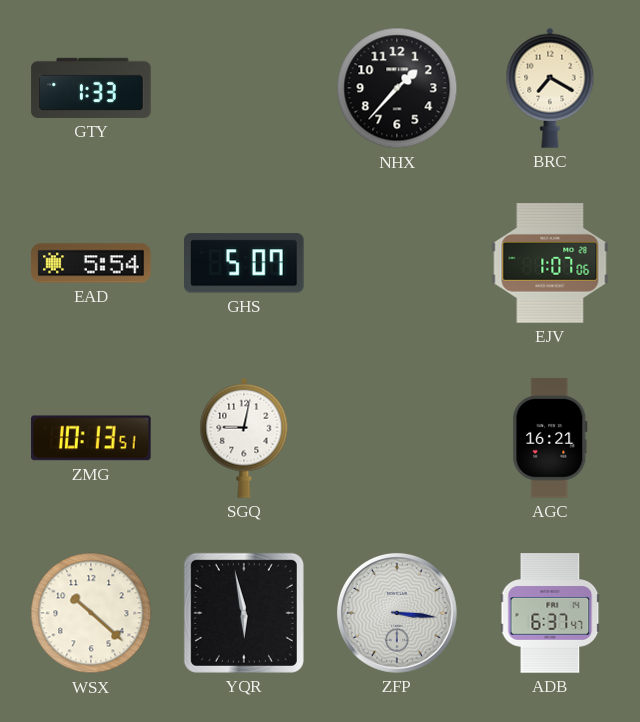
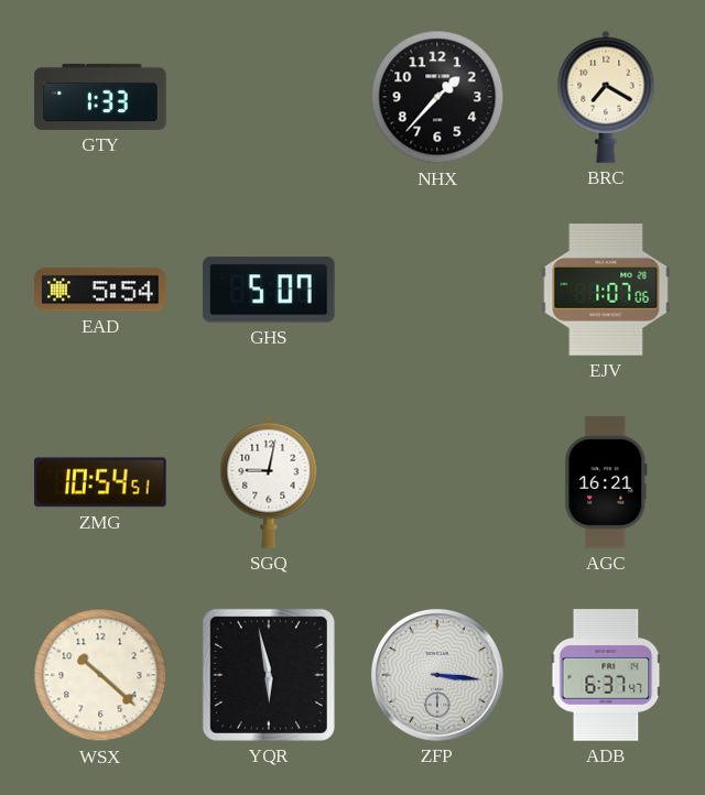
ZMG: 10:13 -> 10:54 (101, 482)
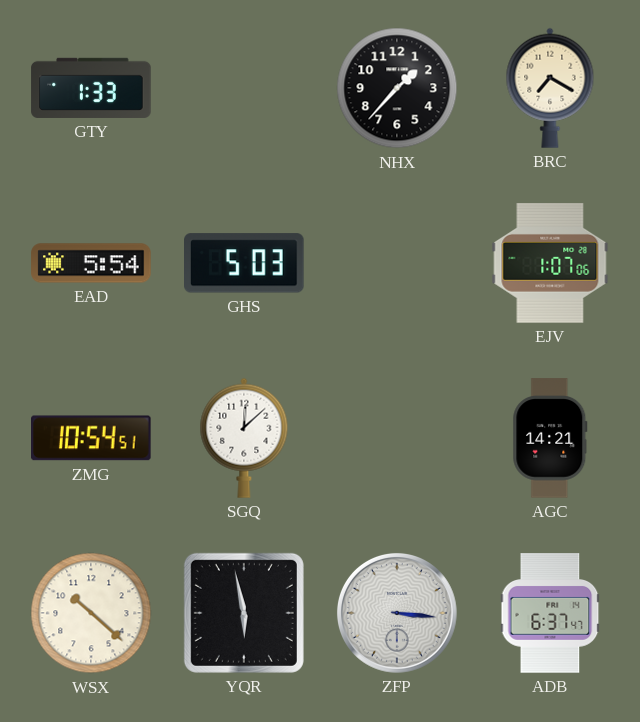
GHS: 5:07 -> 5:03 (245, 263)
SGQ: 9:02 -> 12:08 (244, 438)
AGC: 16:21 -> 14:21 (550, 438)
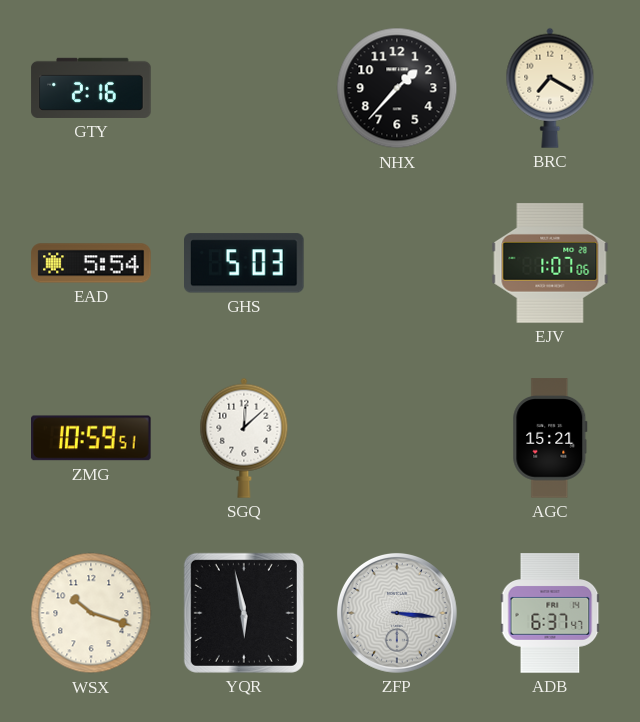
GTY: 1:33 -> 2:16 (91, 88)
ZMG: 10:54 -> 10:59 (92, 438)
AGC: 14:21 -> 15:21 (550, 438)
WSX: 10:22 -> 10:18 (91, 613)
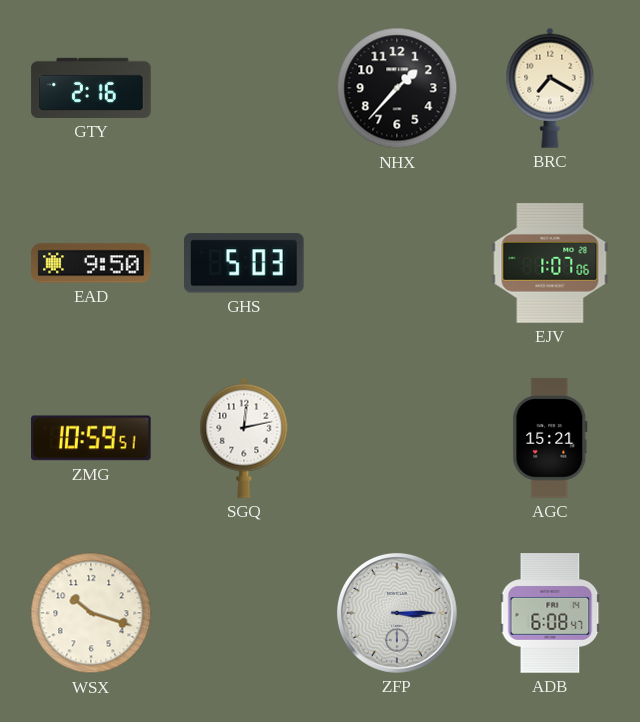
EAD: 5:54 -> 9:50 (91, 263)
SGQ: 12:08 -> 12:13 (244, 438)
YQR: 5:58 -> none (244, 613)
ZFP: 3:16 -> 3:15 (397, 613)
ADB: 6:37 -> 6:08 (550, 613)
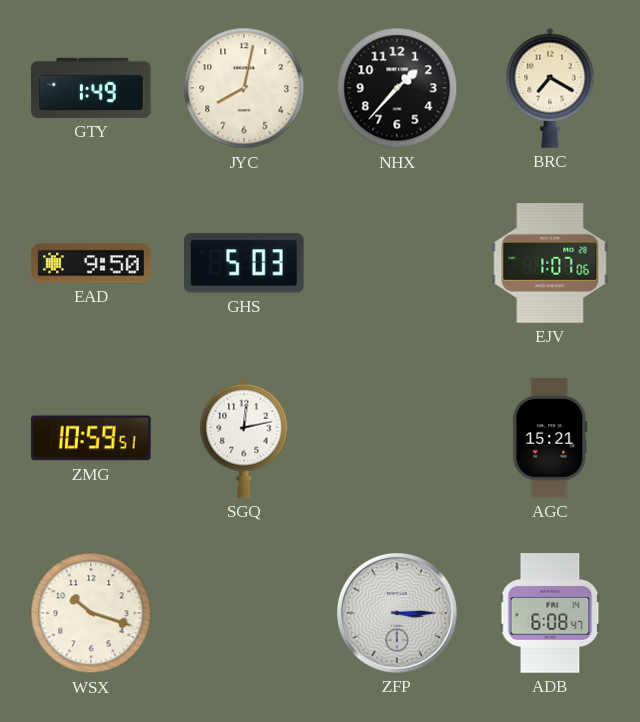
GTY: 2:16 -> 1:49 (91, 88)
JYC: none -> 8:02 (244, 88)
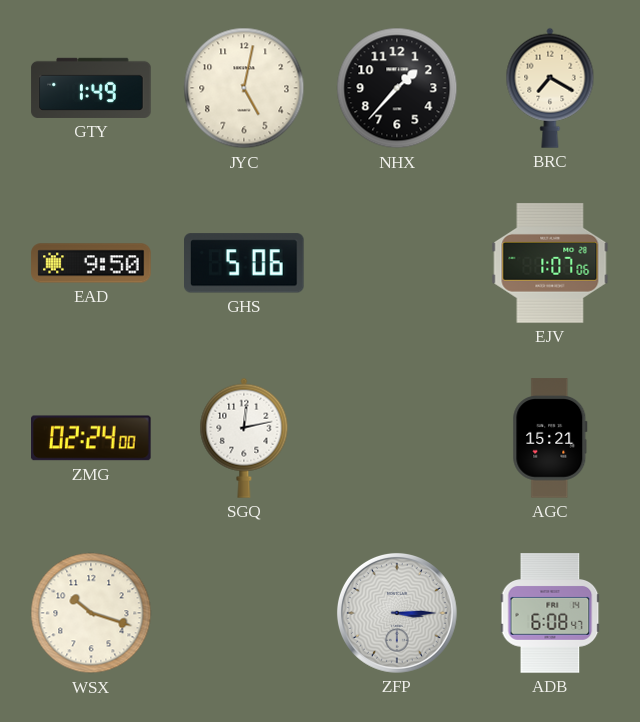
JYC: 8:02 -> 5:02 (244, 88)
GHS: 5:03 -> 5:06 (245, 263)
ZMG: 10:59 -> 02:24 (92, 438)
